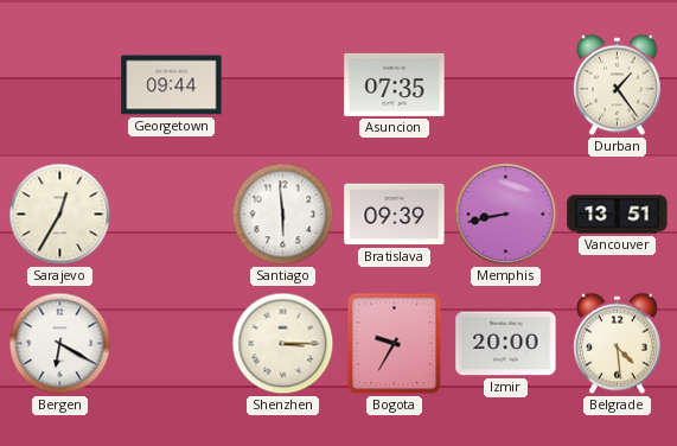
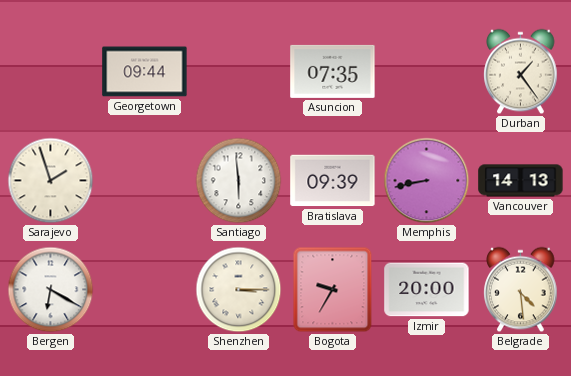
Sarajevo: 12:35 -> 1:57 (51, 181)
Vancouver: 13:51 -> 14:13 (521, 181)
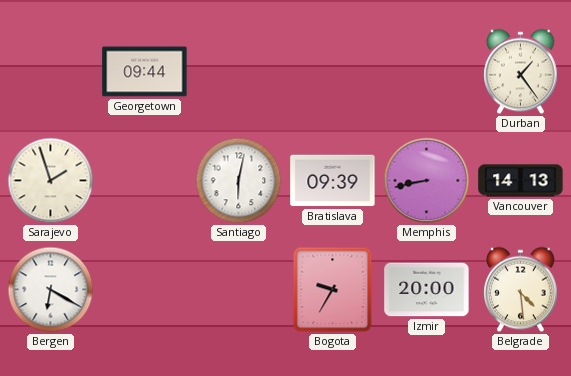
Asuncion: 07:35 -> none (333, 71)
Santiago: 5:59 -> 6:02 (239, 181)
Shenzhen: 3:15 -> none (239, 290)
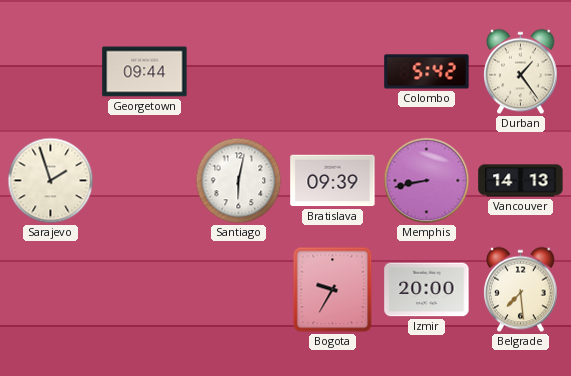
Colombo: none -> 5:42 (427, 72)
Bergen: 6:20 -> none (51, 290)
Belgrade: 4:29 -> 7:29 (521, 290)
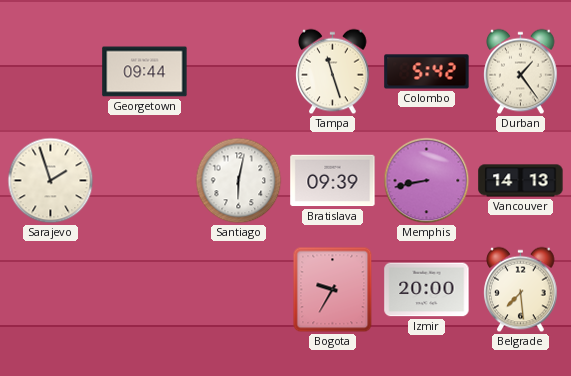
Tampa: none -> 11:27 (333, 72)
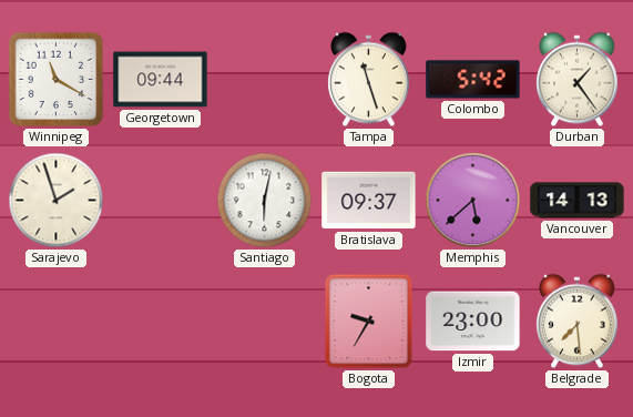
Winnipeg: none -> 11:20 (57, 80)
Bratislava: 09:39 -> 09:37 (369, 201)
Memphis: 8:43 -> 5:38 (473, 201)
Izmir: 20:00 -> 23:00 (473, 322)
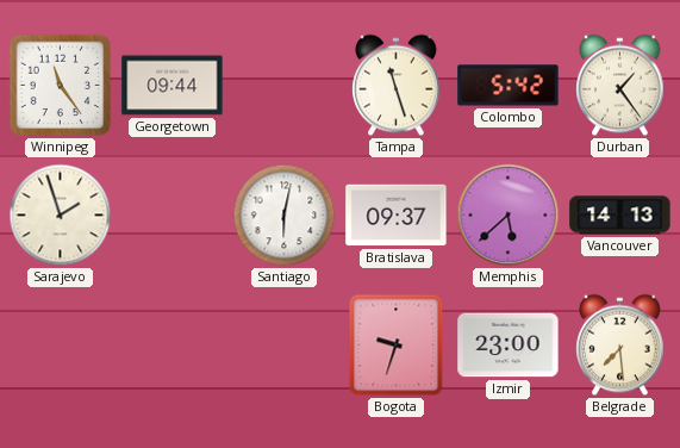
Winnipeg: 11:20 -> 11:24 (61, 86)
Bogota: 9:35 -> 9:33 (397, 346)
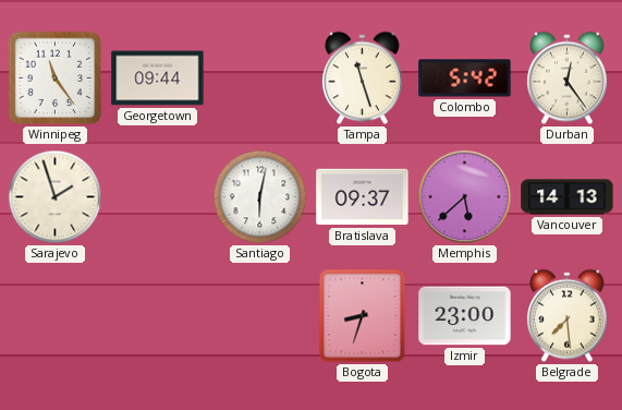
Durban: 1:24 -> 12:24 (568, 79)
Bogota: 9:33 -> 8:33 (363, 316)
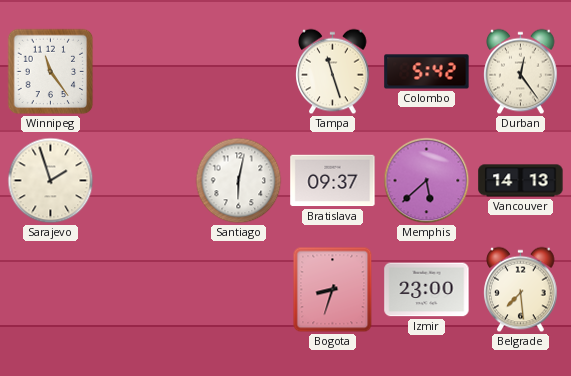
Georgetown: 09:44 -> none (158, 79)
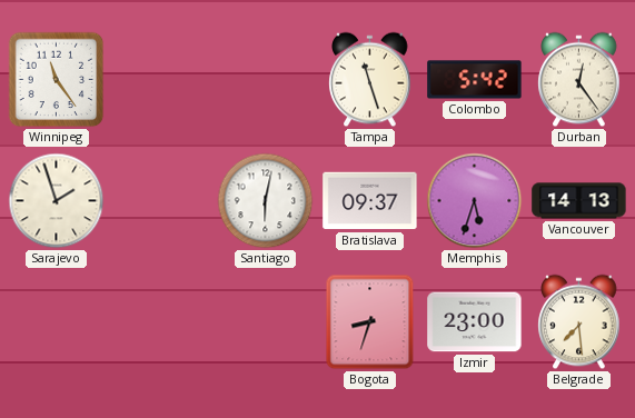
Memphis: 5:38 -> 5:33 (475, 201)
